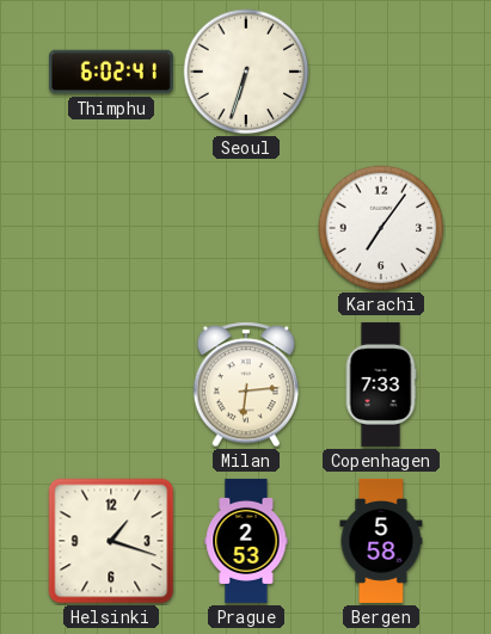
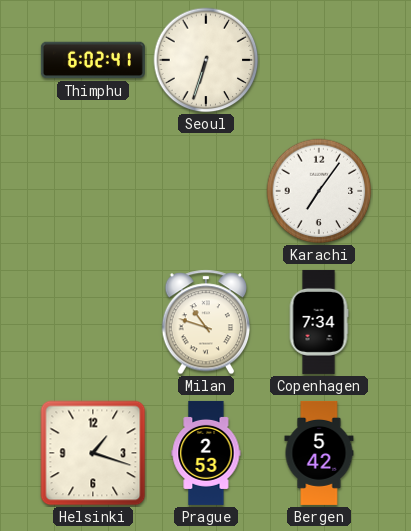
Milan: 6:14 -> 10:48 (206, 322)
Copenhagen: 7:33 -> 7:34 (319, 322)
Bergen: 5:58 -> 5:42 (319, 453)
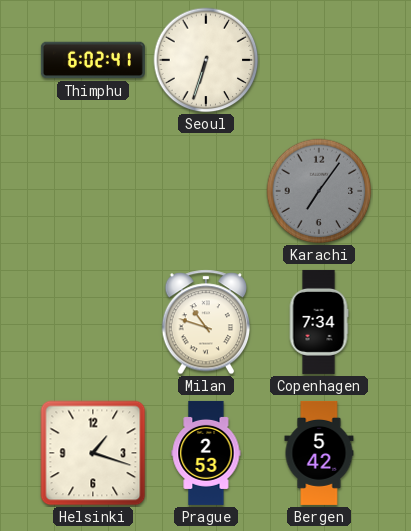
Karachi dial: white -> grey (319, 191)
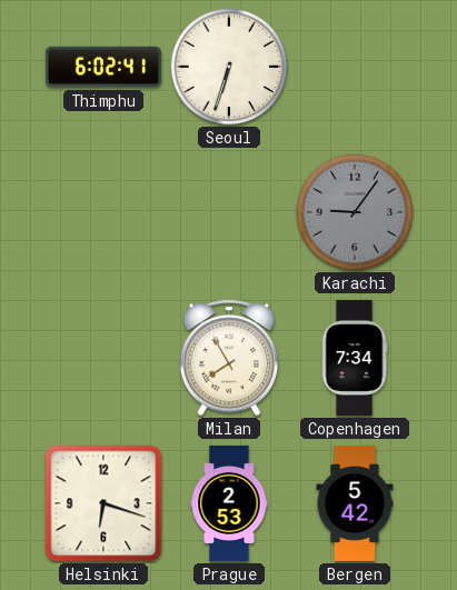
Karachi: 7:06 -> 9:06 (355, 212)
Milan: 10:48 -> 7:55 (229, 358)
Helsinki: 1:18 -> 6:18 (103, 503)
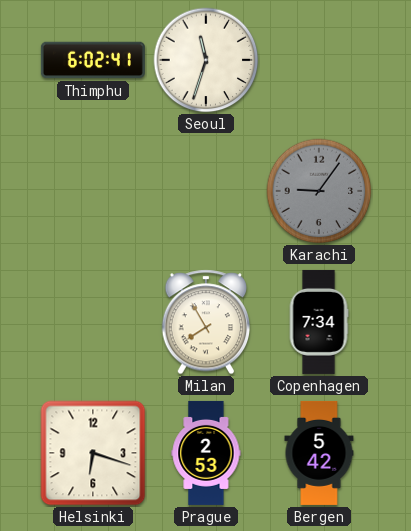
Seoul: 6:33 -> 11:33 (206, 60)
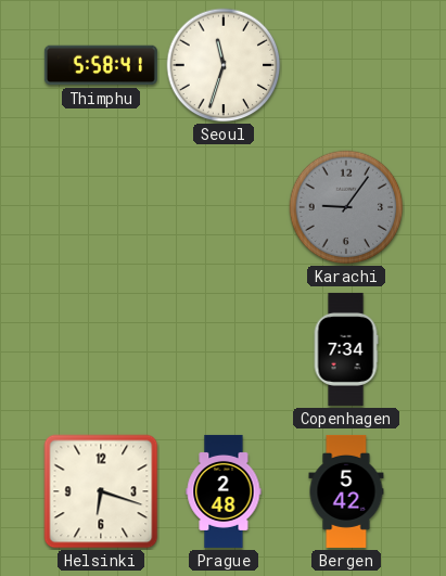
Thimphu: 6:02 -> 5:58 (101, 65)
Milan: 7:55 -> none (206, 322)
Prague: 2:53 -> 2:48 (224, 491)
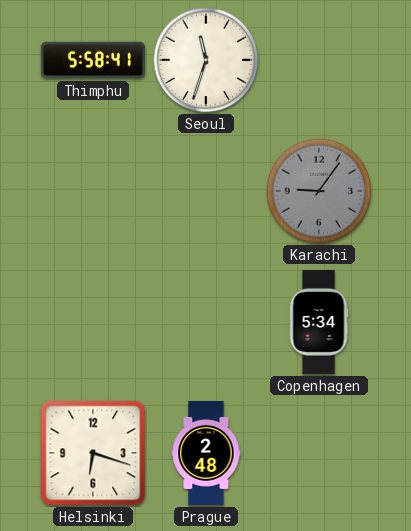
Copenhagen: 7:34 -> 5:34 (319, 322)
Bergen: 5:42 -> none (346, 491)
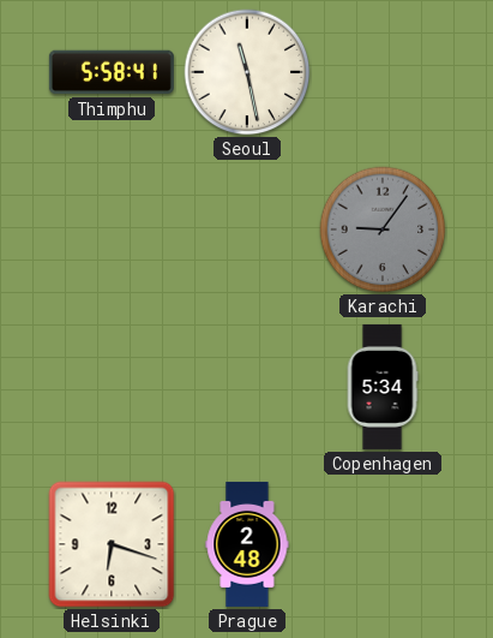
Seoul: 11:33 -> 11:28 (247, 72)
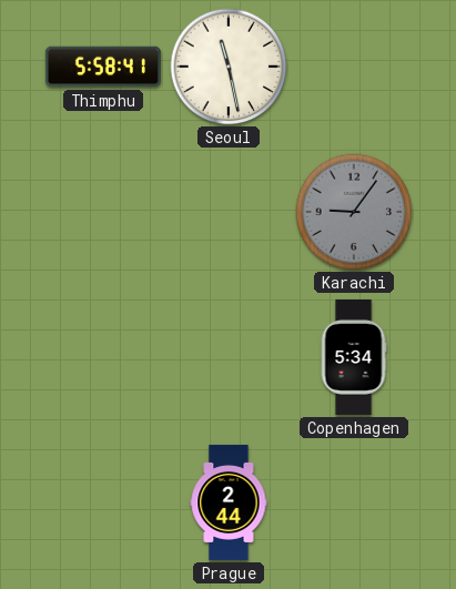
Helsinki: 6:18 -> none (112, 544)
Prague: 2:48 -> 2:44 (229, 502)
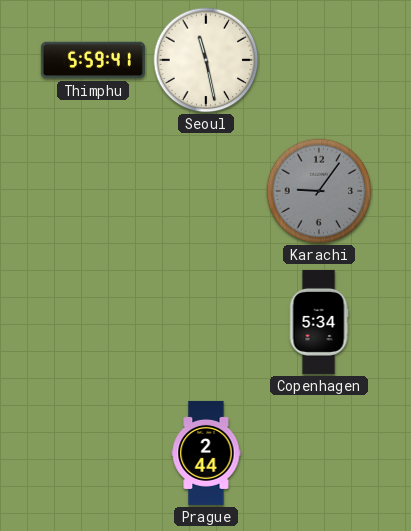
Thimphu: 5:58 -> 5:59 (93, 60)
